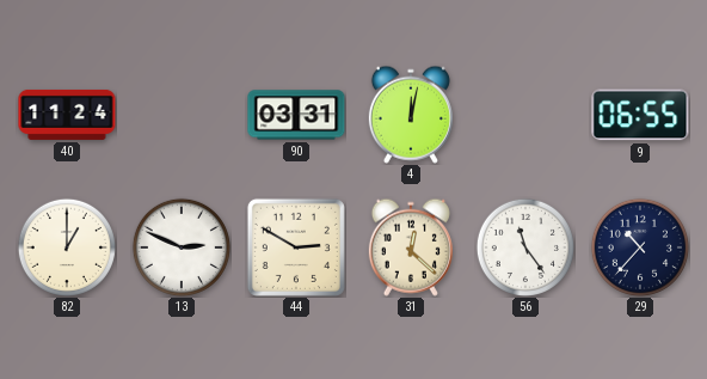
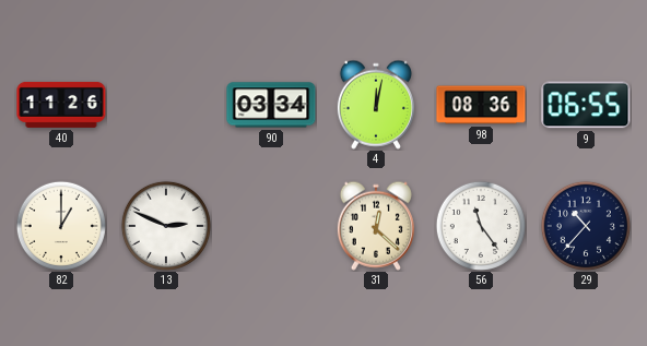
40: 11:24 -> 11:26 (61, 105)
90: 03:31 -> 03:34 (271, 105)
98: none -> 08:36 (481, 105)
44: 2:50 -> none (296, 247)
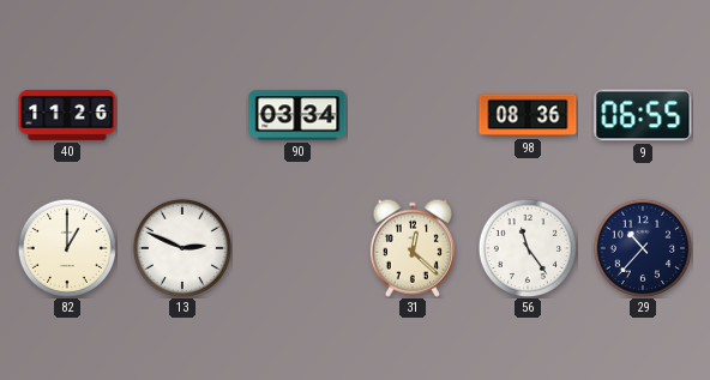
4: 12:02 -> none (376, 105)
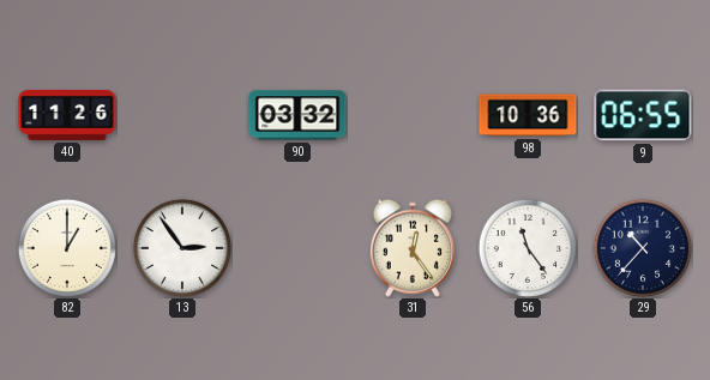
90: 03:34 -> 03:32 (297, 115)
98: 08:36 -> 10:36 (528, 115)
13: 2:49 -> 2:54 (182, 248)
31: 12:22 -> 12:24 (413, 248)
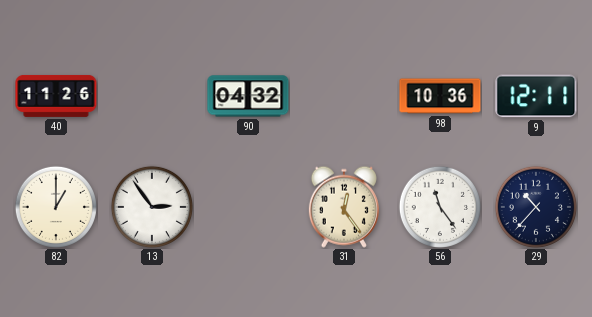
90: 03:32 -> 04:32 (248, 96)
9: 06:55 -> 12:11 (536, 96)
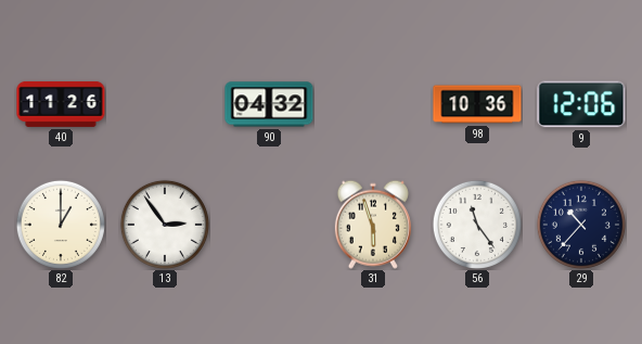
9: 12:11 -> 12:06 (581, 104)
31: 12:24 -> 5:57 (373, 225)
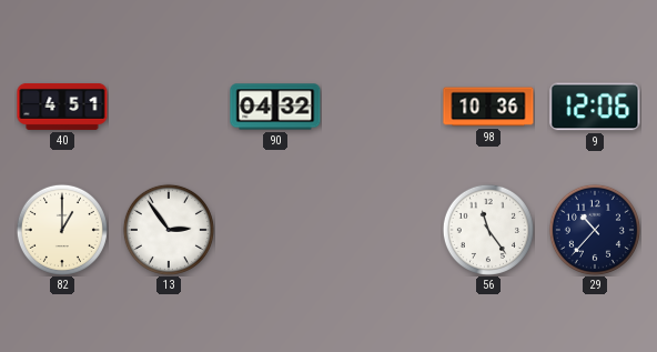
40: 11:26 -> 4:51 (62, 107)
31: 5:57 -> none (373, 225)
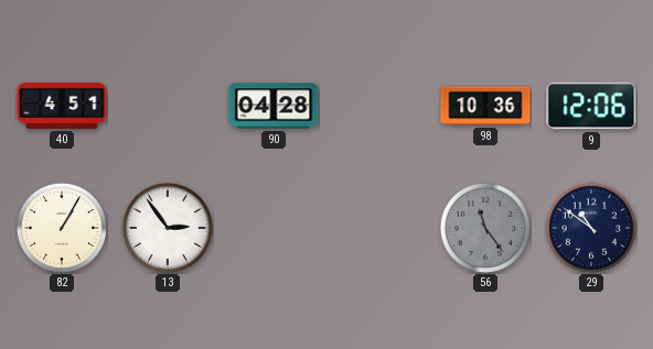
90: 04:32 -> 04:28 (274, 106)
82: 1:00 -> 1:05 (62, 228)
56 dial: white -> grey (485, 228)
29: 10:37 -> 10:51 (591, 228)
